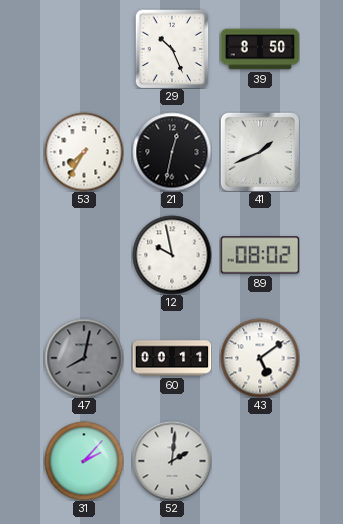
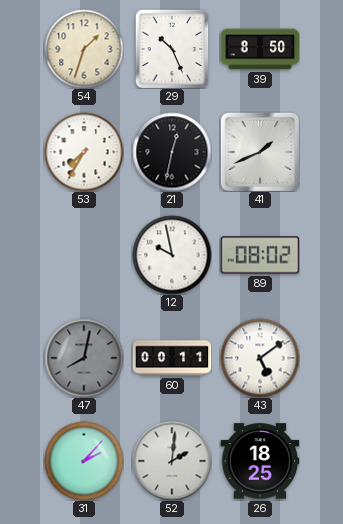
54: none -> 1:33 (84, 49)
26: none -> 18:25 (260, 461)
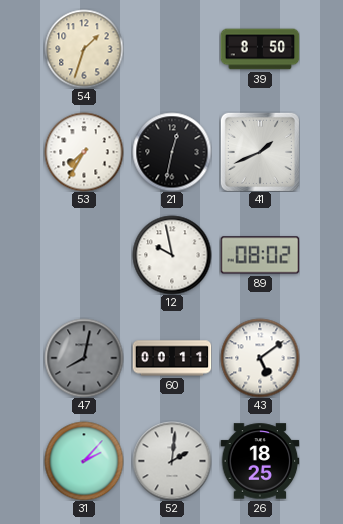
29: 10:26 -> none (172, 49)
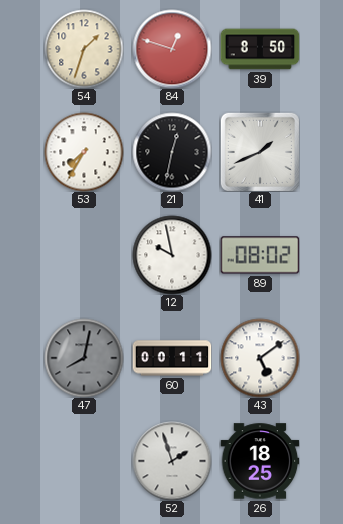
84: none -> 12:48 (172, 49)
31: 2:07 -> none (84, 461)
52: 2:01 -> 1:57 (172, 461)
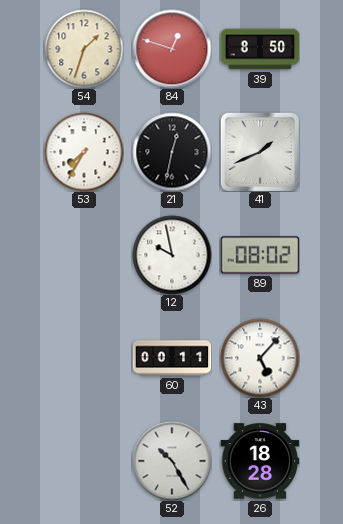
47: 8:02 -> none (84, 358)
43: 5:09 -> 5:07 (260, 358)
52: 1:57 -> 10:25 (172, 461)
26: 18:25 -> 18:28 (260, 461)
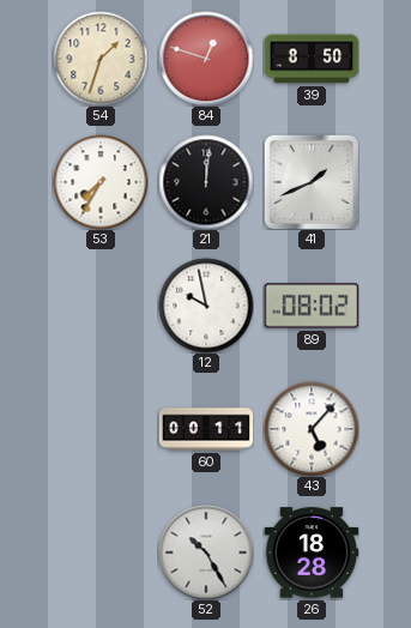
21: 12:32 -> 12:01 (206, 182)
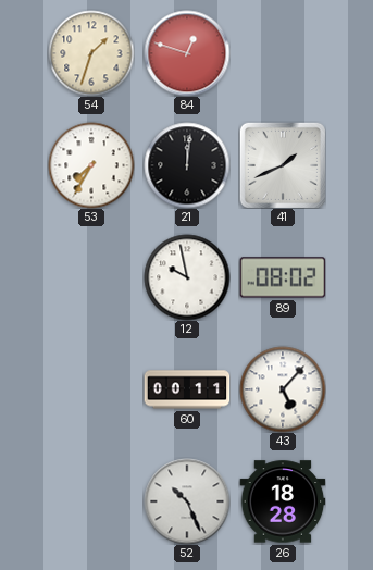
39: 8:50 -> none (312, 59)
52: 10:25 -> 10:26 (187, 501)
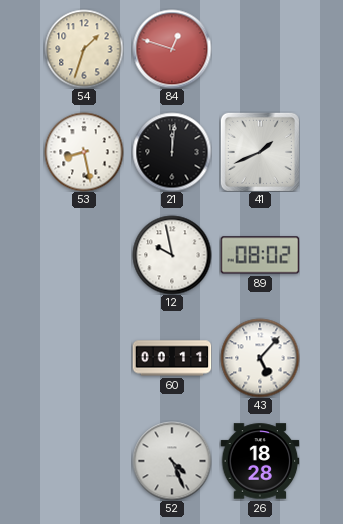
53: 7:35 -> 8:28 (84, 152)
52: 10:26 -> 4:26 (172, 461)
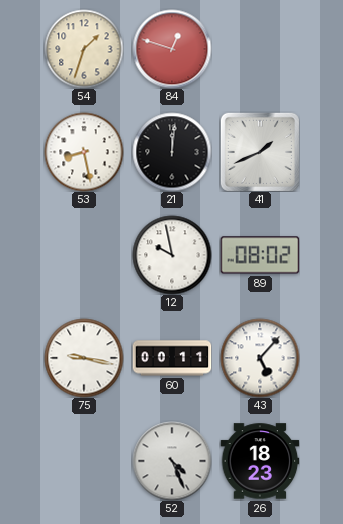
75: none -> 9:17 (84, 358)
26: 18:28 -> 18:23 (260, 461)
